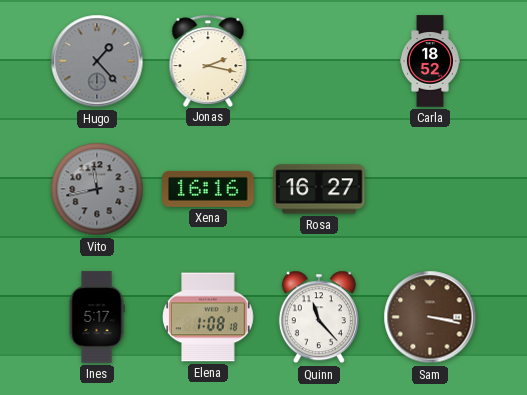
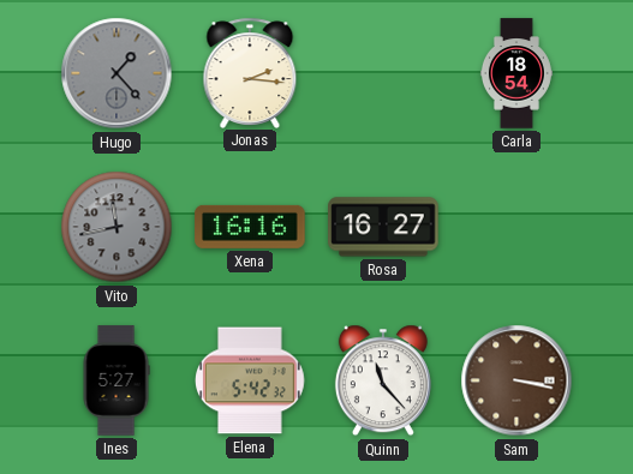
Jonas: 2:17 -> 2:16 (250, 72)
Carla: 18:52 -> 18:54 (516, 73)
Ines: 5:17 -> 5:27 (117, 380)
Elena: 1:08 -> 5:42 (251, 380)
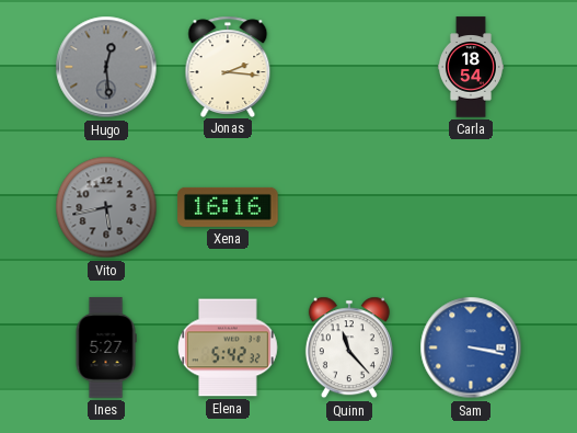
Hugo: 1:23 -> 12:29 (106, 67)
Vito: 11:43 -> 5:43 (106, 207)
Rosa: 16:27 -> none (383, 227)
Sam dial: brown -> blue (471, 347)
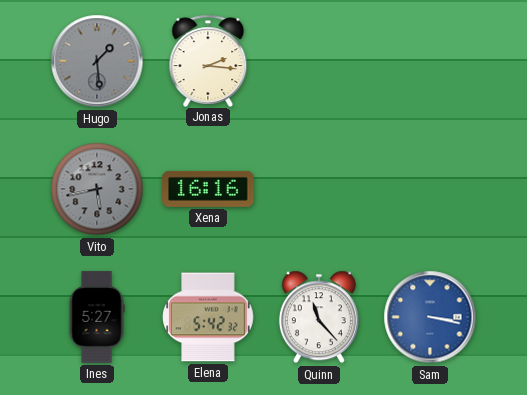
Hugo: 12:29 -> 1:29 (97, 61)
Carla: 18:54 -> none (471, 67)
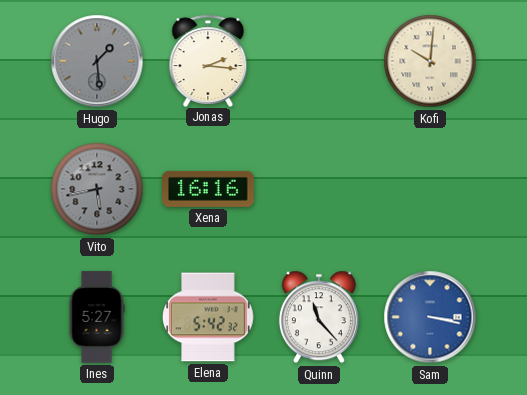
Kofi: none -> 10:01 (430, 61)
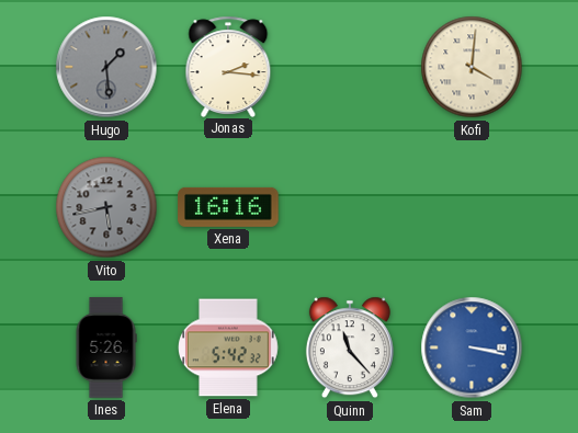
Kofi: 10:01 -> 4:01 (472, 67)
Ines: 5:27 -> 5:26 (106, 347)
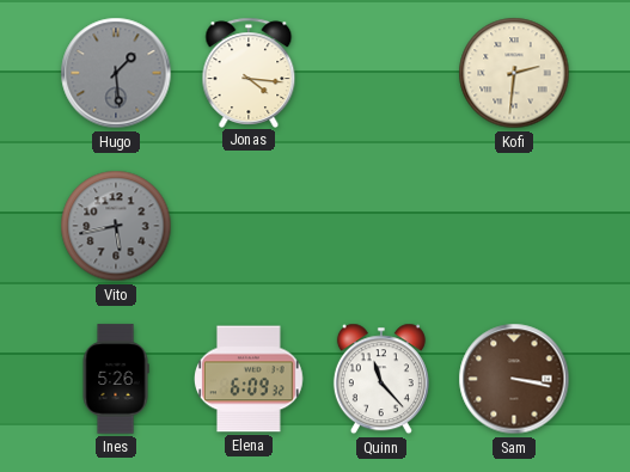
Jonas: 2:16 -> 4:16 (249, 72)
Kofi: 4:01 -> 2:31 (514, 73)
Xena: 16:16 -> none (228, 207)
Elena: 5:42 -> 6:09 (250, 379)
Sam dial: blue -> brown (514, 379)
